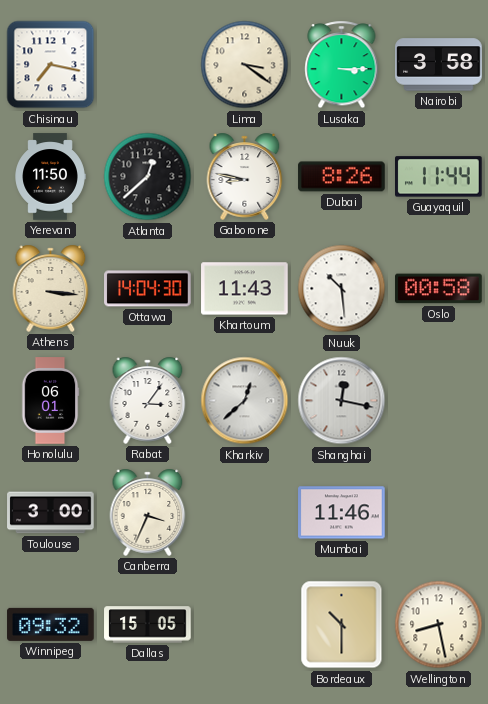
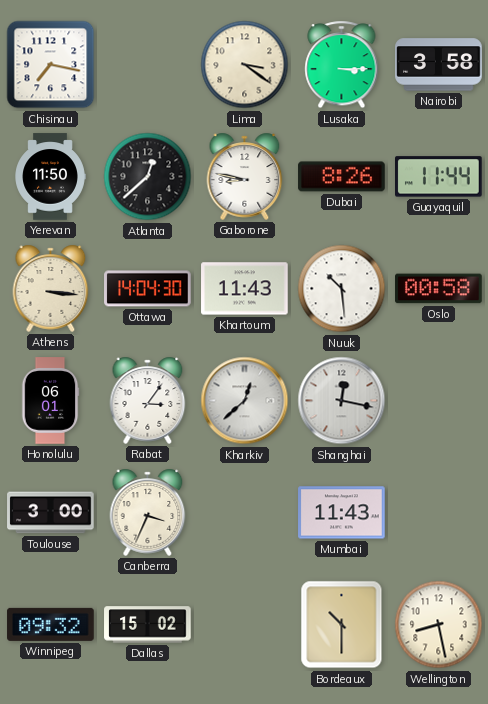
Mumbai: 11:46 -> 11:43 (342, 513)
Dallas: 15:05 -> 15:02 (148, 625)
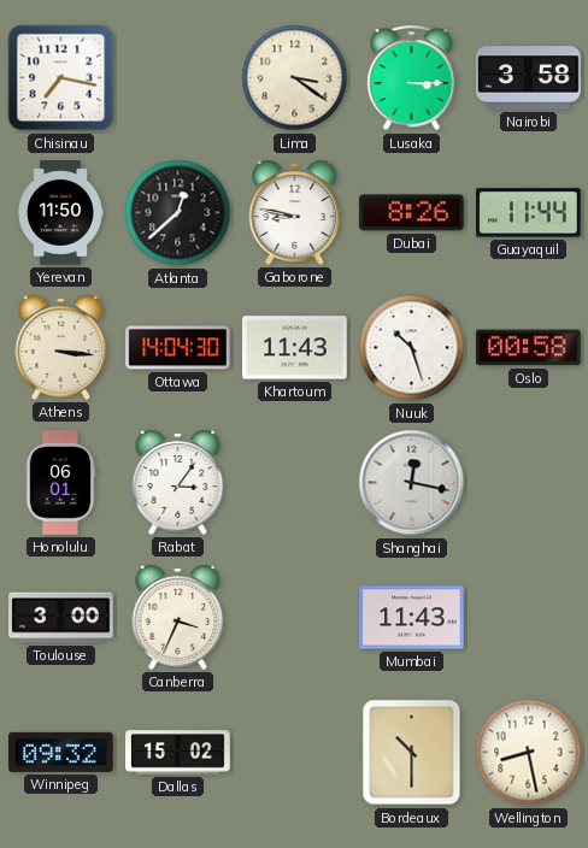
Nuuk: 10:29 -> 10:27 (412, 348)
Kharkiv: 12:38 -> none (245, 401)
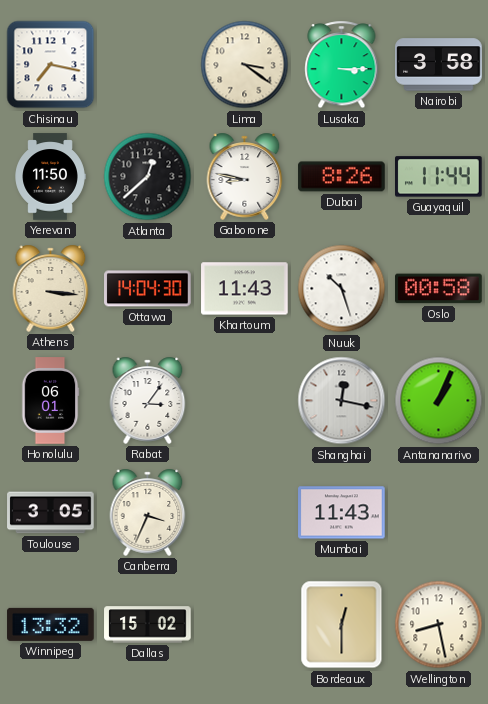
Antananarivo: none -> 1:04 (439, 401)
Toulouse: 3:00 -> 3:05 (51, 513)
Winnipeg: 09:32 -> 13:32 (51, 624)
Bordeaux: 10:30 -> 12:30 (342, 625)
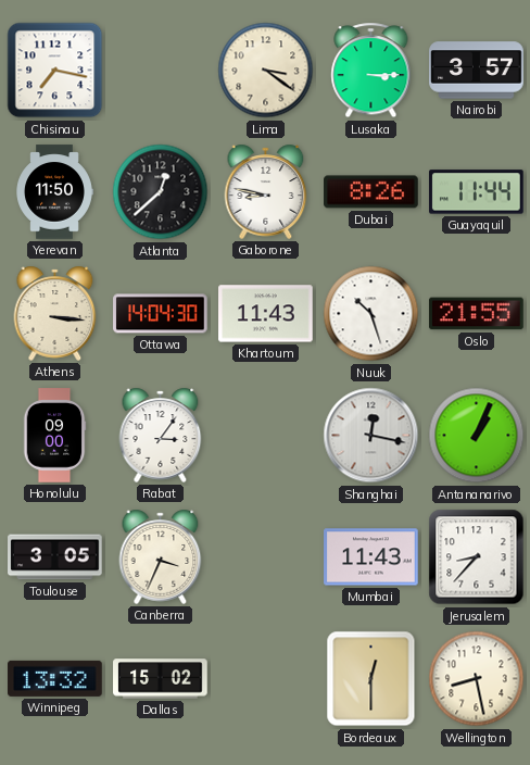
Nairobi: 3:58 -> 3:57 (477, 71)
Oslo: 00:58 -> 21:55 (477, 314)
Honolulu: 06:01 -> 09:00 (54, 436)
Jerusalem: none -> 8:37 (477, 557)
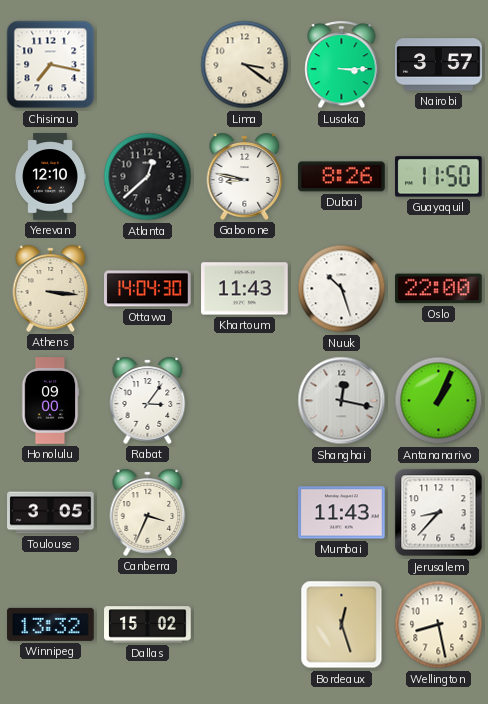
Yerevan: 11:50 -> 12:10 (50, 177)
Guayaquil: 11:44 -> 11:50 (439, 177)
Oslo: 21:55 -> 22:00 (439, 289)
Bordeaux: 12:30 -> 12:27 (342, 625)
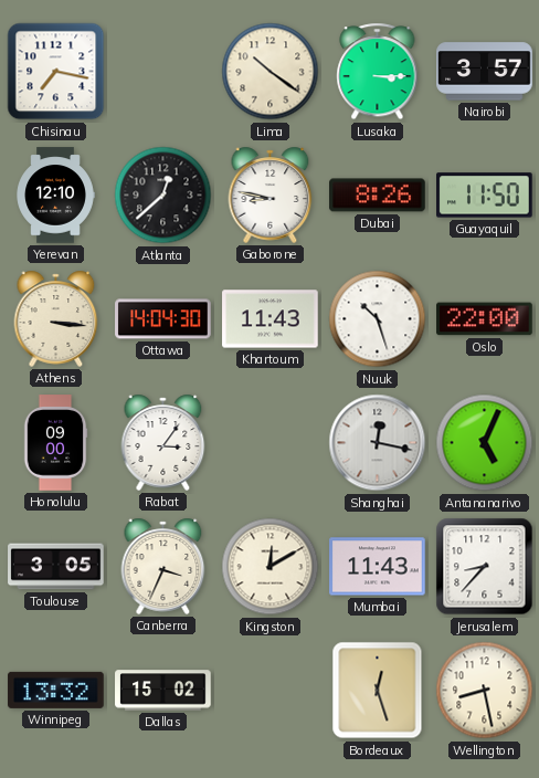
Lima: 3:21 -> 10:21 (271, 72)
Antananarivo: 1:04 -> 5:04 (485, 443)
Kingston: none -> 12:10 (271, 567)
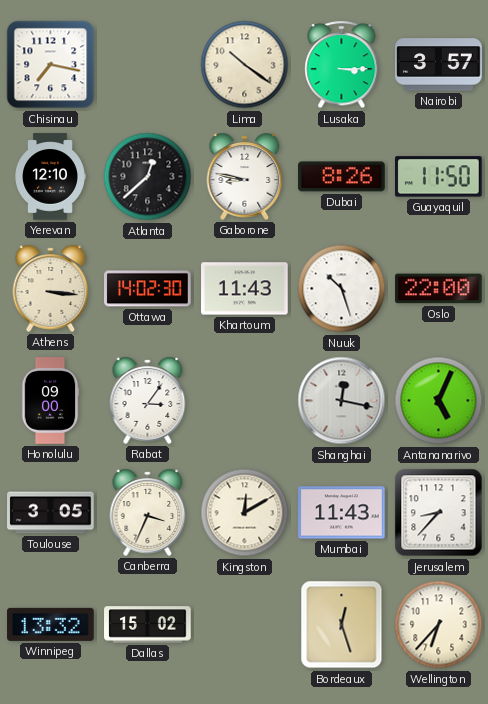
Ottawa: 14:04 -> 14:02 (148, 289)
Wellington: 8:28 -> 6:37 (439, 625)
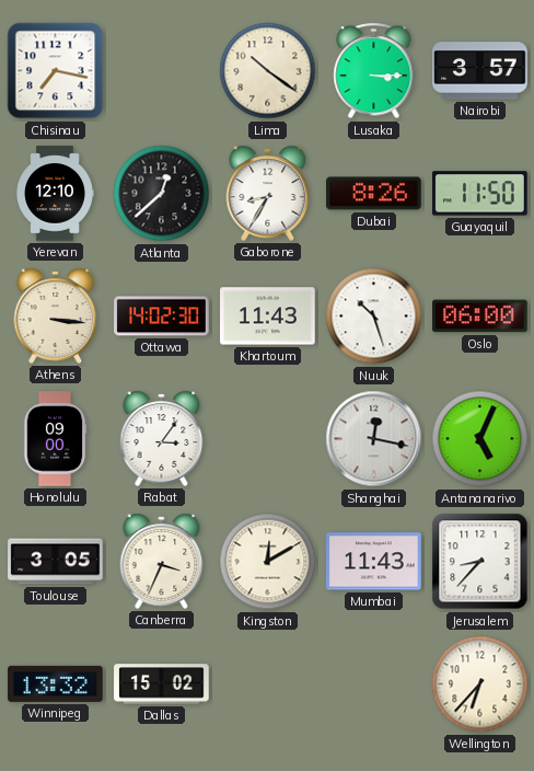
Gaborone: 8:47 -> 8:35 (268, 193)
Oslo: 22:00 -> 06:00 (480, 317)
Bordeaux: 12:27 -> none (342, 625)
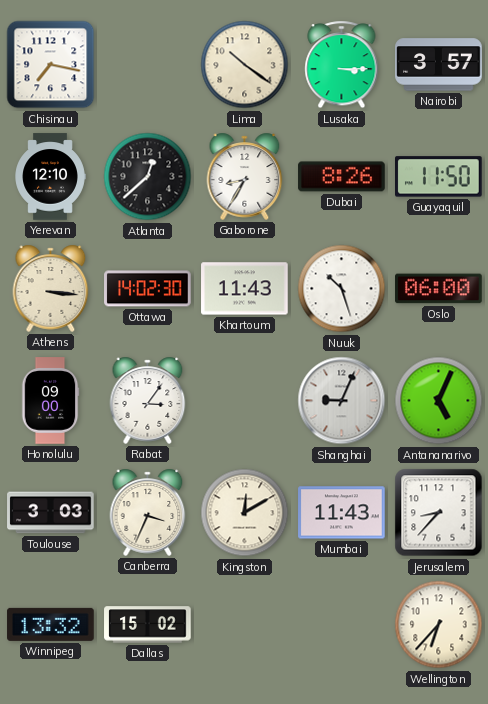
Shanghai: 12:17 -> 9:04 (342, 401)
Toulouse: 3:05 -> 3:03 (51, 513)
